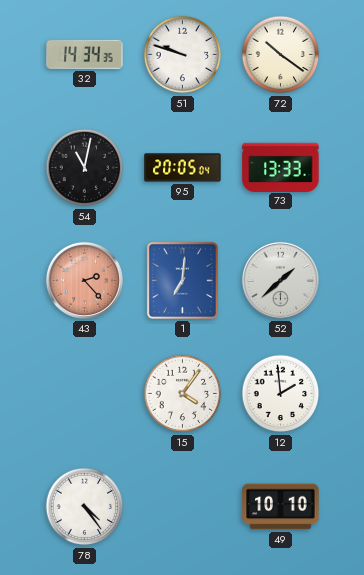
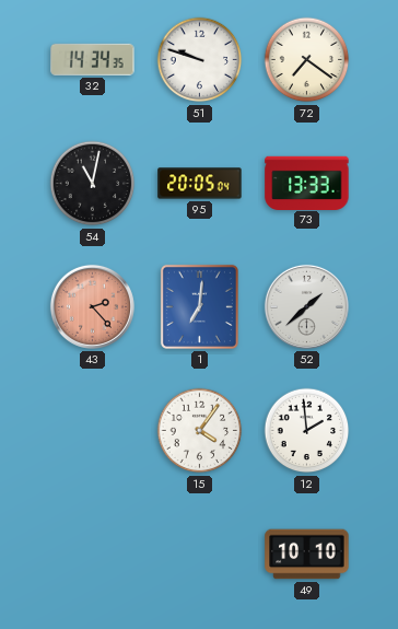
72: 10:21 -> 7:21 (307, 60)
78: 4:24 -> none (85, 507)
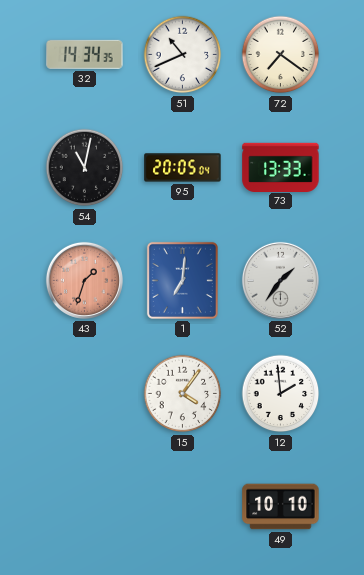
51: 9:48 -> 10:41 (183, 55)
43: 2:23 -> 1:33 (84, 280)
52: 1:38 -> 1:36 (280, 280)
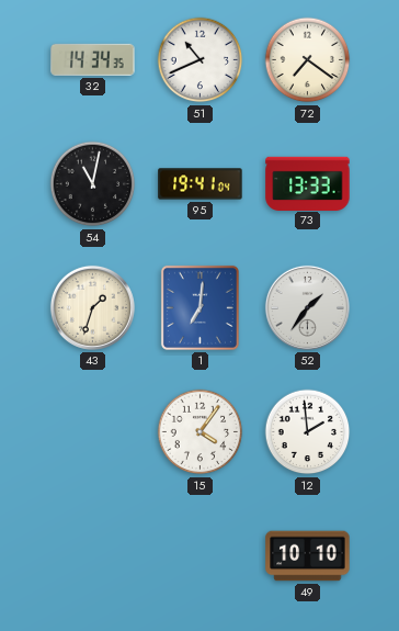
95: 20:05 -> 19:41 (201, 184)
43 dial: salmon -> cream (92, 307)
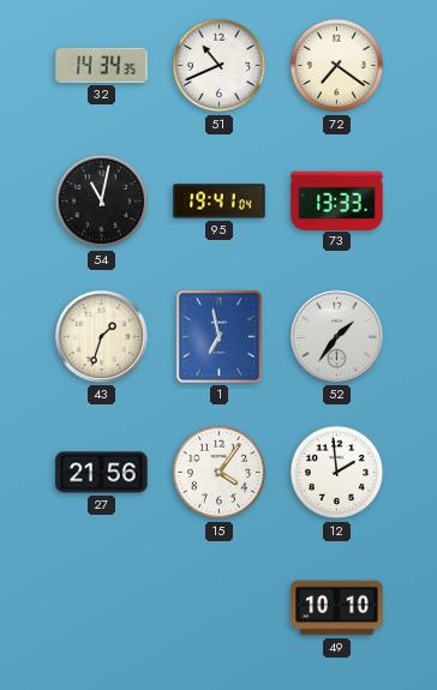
1: 7:01 -> 6:58 (218, 336)
27: none -> 21:56 (102, 473)
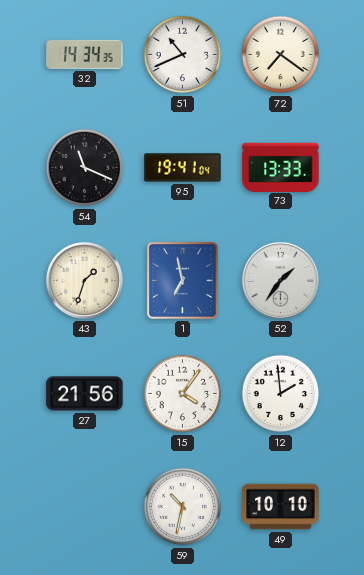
54: 11:02 -> 11:19 (85, 168)
59: none -> 10:32 (183, 507)
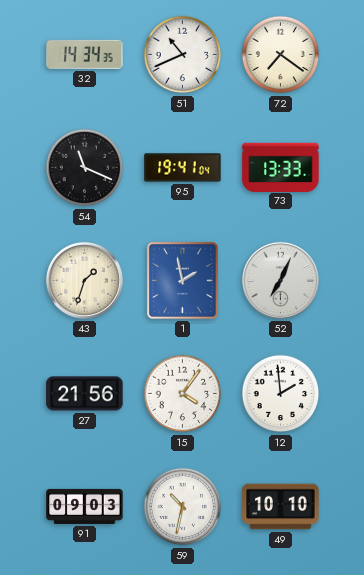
1: 6:58 -> 1:58 (182, 280)
52: 1:36 -> 7:04 (280, 280)
91: none -> 09:03 (85, 506)
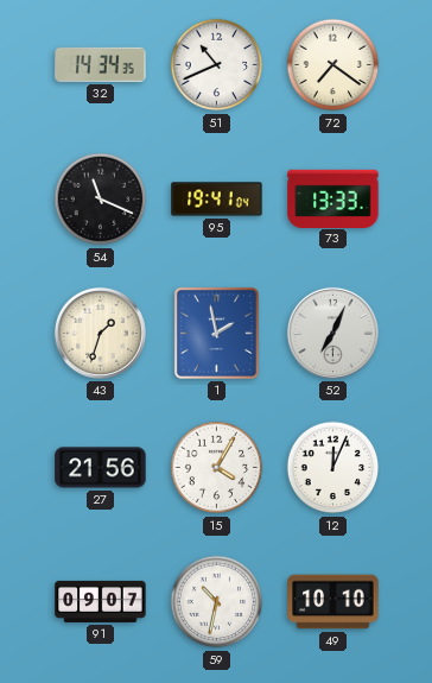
15: 4:06 -> 4:05 (217, 468)
12: 1:59 -> 12:04 (333, 468)
91: 09:03 -> 09:07 (101, 601)
